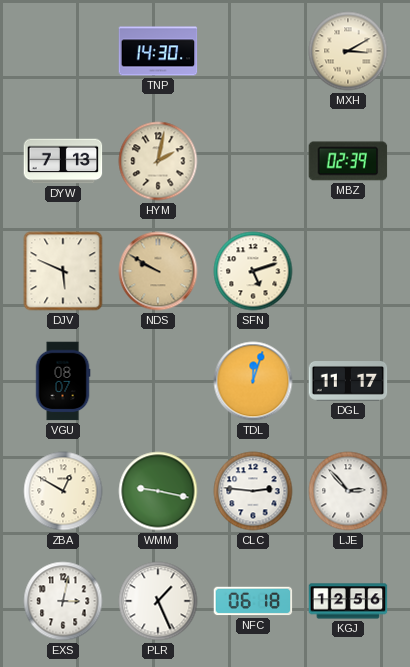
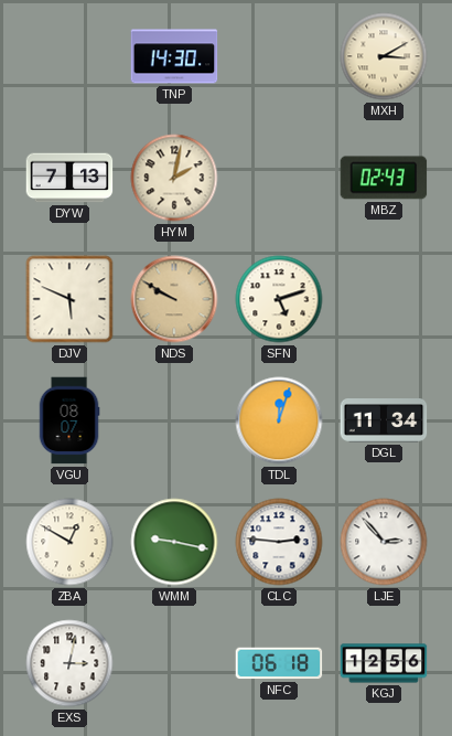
MBZ: 02:39 -> 02:43 (384, 178)
DGL: 11:17 -> 11:34 (384, 422)
PLR: 1:26 -> none (158, 601)
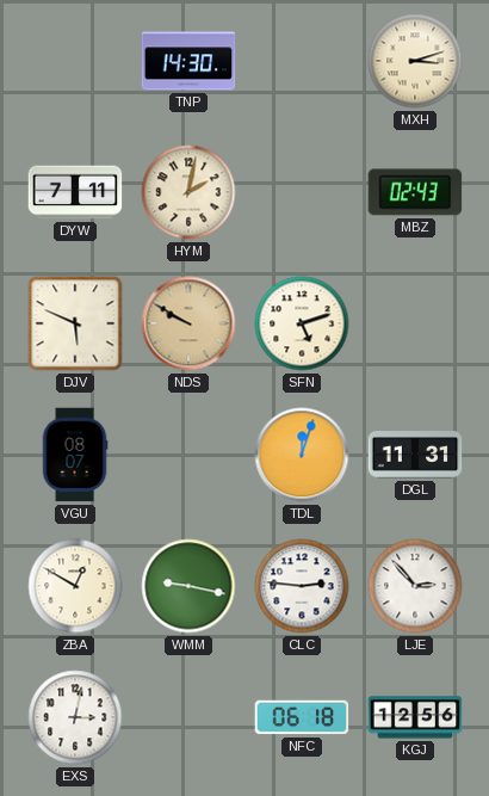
MXH: 3:10 -> 3:12 (415, 61)
DYW: 7:13 -> 7:11 (75, 192)
DGL: 11:34 -> 11:31 (415, 456)
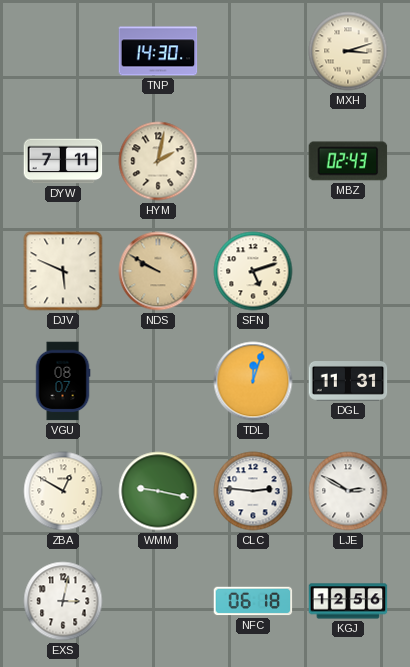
LJE: 2:53 -> 2:50 (348, 491)
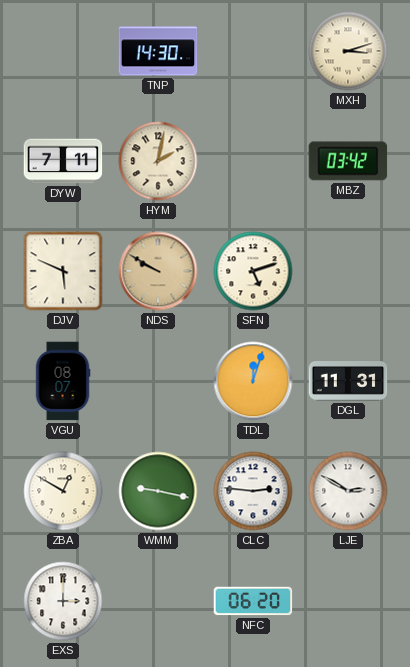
MBZ: 02:43 -> 03:42 (348, 161)
EXS: 3:02 -> 3:00 (63, 601)
NFC: 06:18 -> 06:20 (253, 601)
KGJ: 12:56 -> none (348, 601)
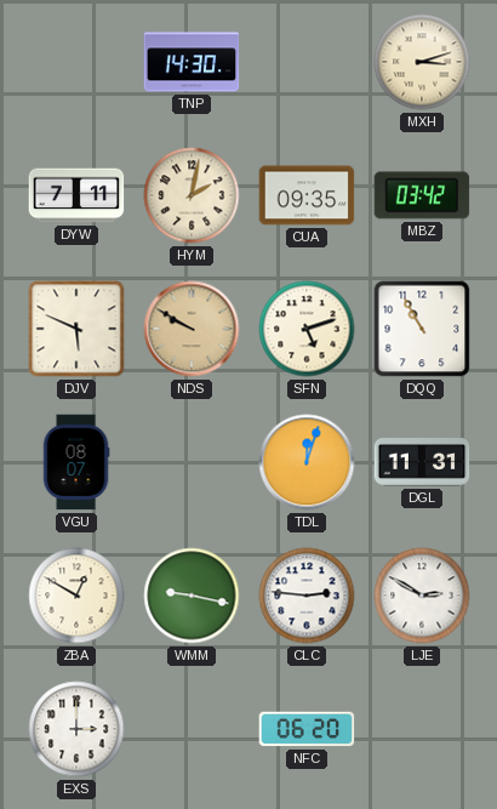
CUA: none -> 09:35 (307, 195)
DQQ: none -> 10:55 (422, 329)
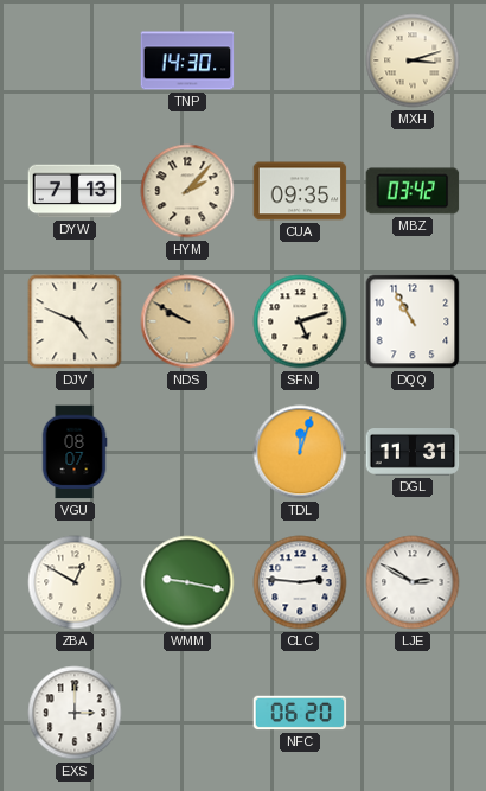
DYW: 7:11 -> 7:13 (75, 191)
HYM: 2:02 -> 2:07 (187, 191)
DJV: 5:49 -> 4:49 (75, 321)
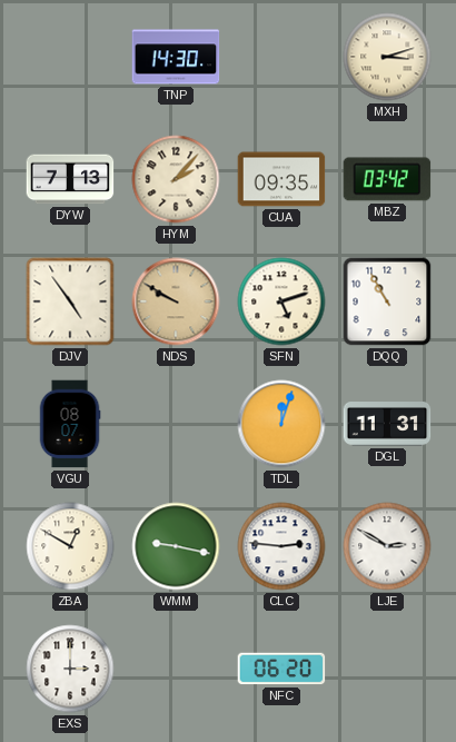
DJV: 4:49 -> 4:54 (70, 301)
